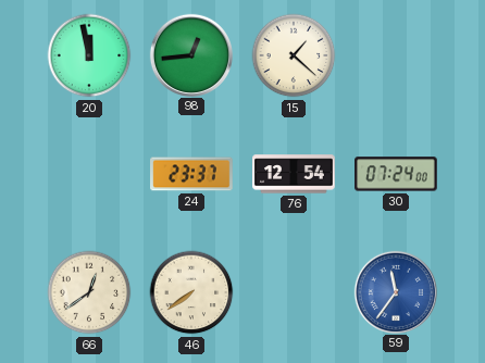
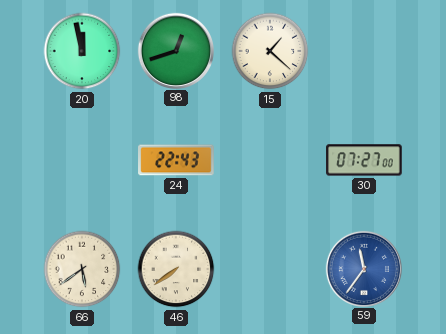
98: 12:44 -> 12:42 (175, 50)
24: 23:37 -> 22:43 (176, 160)
76: 12:54 -> none (294, 174)
30: 07:24 -> 07:27 (364, 160)
66: 12:39 -> 5:39 (82, 269)
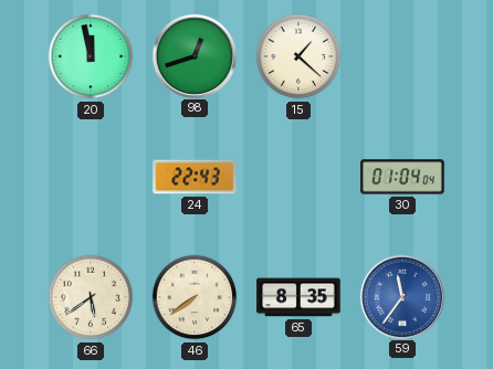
30: 07:27 -> 01:04 (402, 177)
65: none -> 8:35 (298, 297)
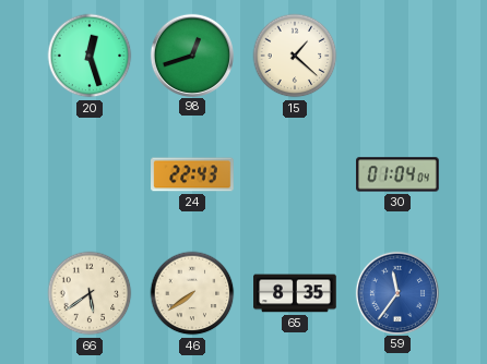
20: 11:58 -> 12:27 (90, 56)
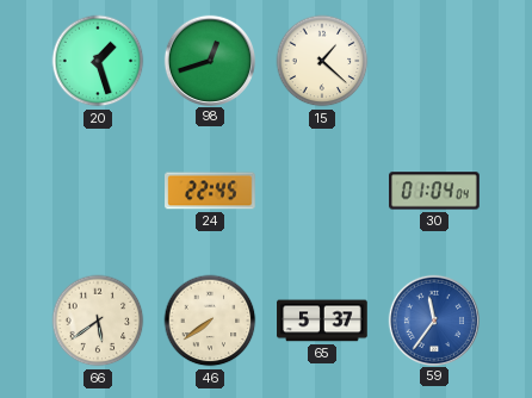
20: 12:27 -> 1:27 (98, 61)
24: 22:43 -> 22:45 (210, 191)
65: 8:35 -> 5:37 (322, 321)
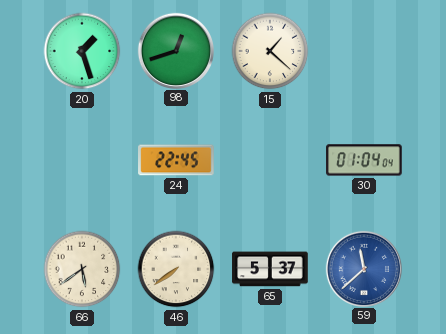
59: 11:36 -> 11:38 (363, 268)
